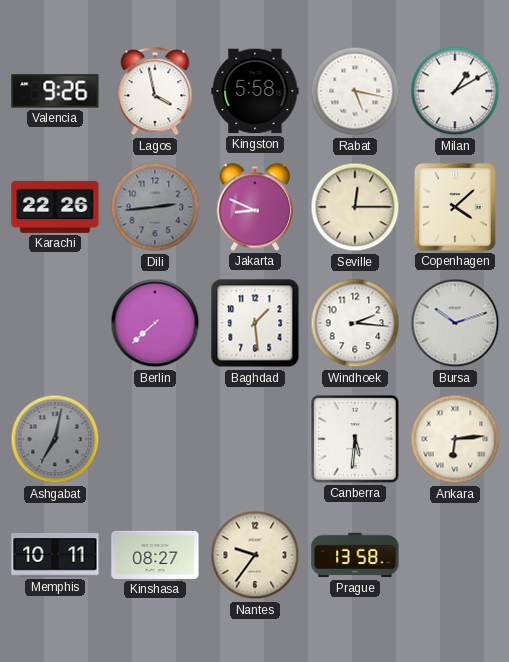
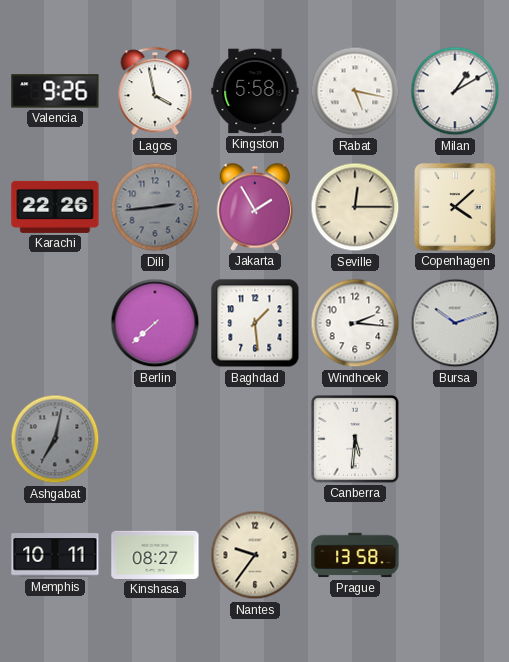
Jakarta: 8:49 -> 1:55 (254, 207)
Ankara: 6:14 -> none (455, 439)
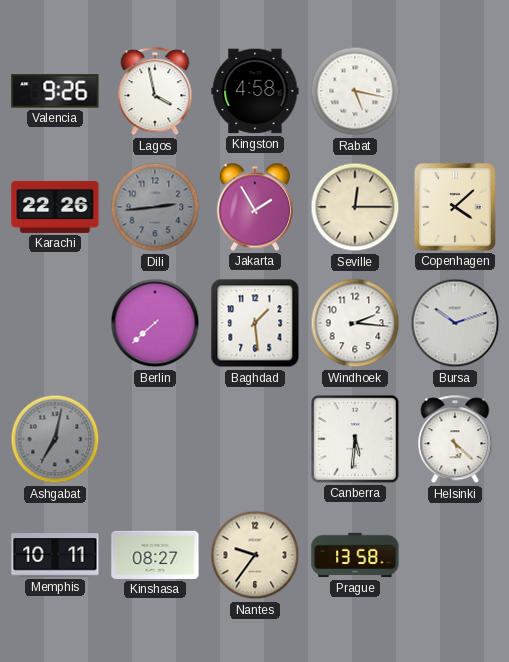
Kingston: 5:58 -> 4:58 (255, 91)
Milan: 1:10 -> none (455, 91)
Helsinki: none -> 5:22 (455, 440)
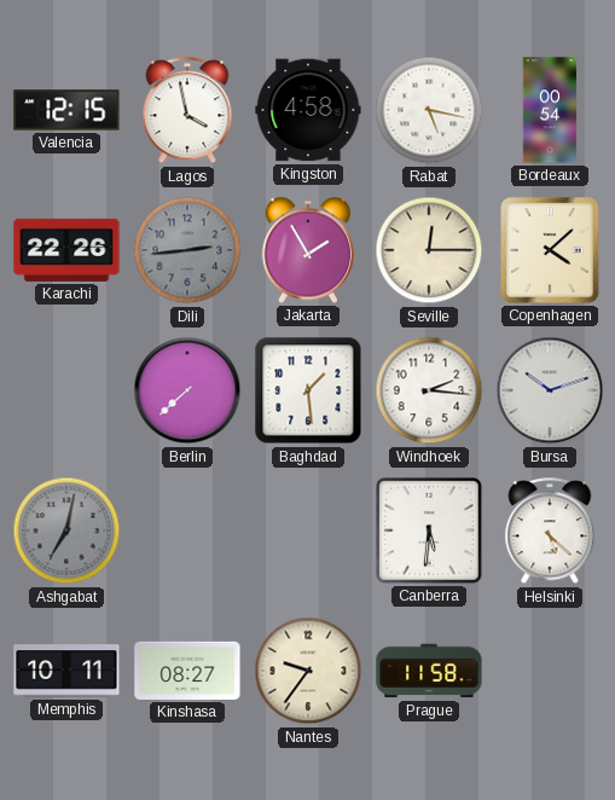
Valencia: 9:26 -> 12:15 (66, 110)
Bordeaux: none -> 00:54 (550, 110)
Prague: 13:58 -> 11:58 (429, 671)
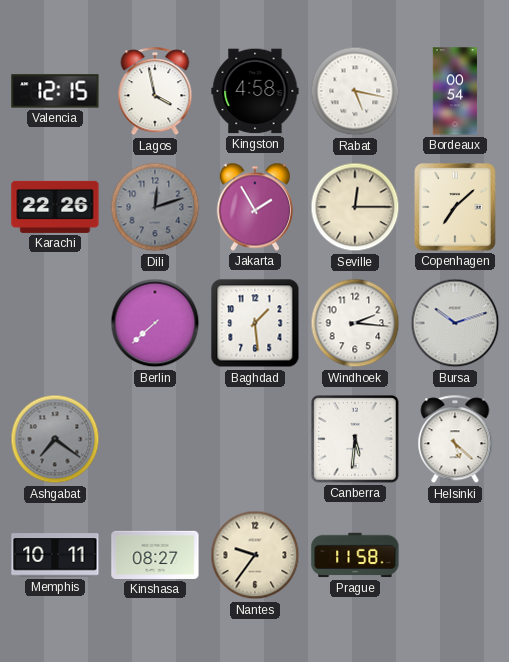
Dili: 2:44 -> 12:12 (155, 207)
Copenhagen: 4:08 -> 7:08 (455, 207)
Ashgabat: 7:02 -> 7:21 (55, 439)
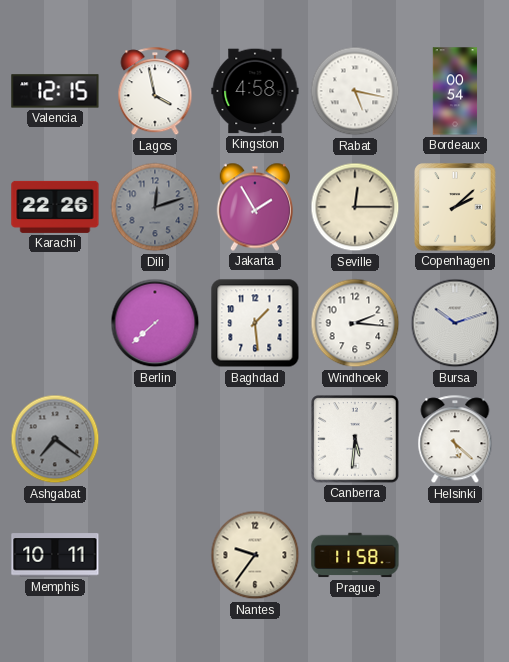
Copenhagen: 7:08 -> 2:08 (455, 207)
Kinshasa: 08:27 -> none (155, 555)
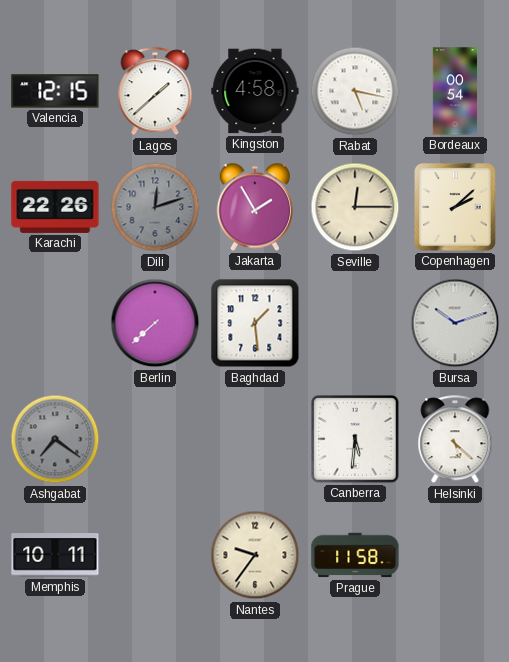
Lagos: 3:58 -> 1:38 (155, 92)
Windhoek: 2:16 -> none (355, 323)
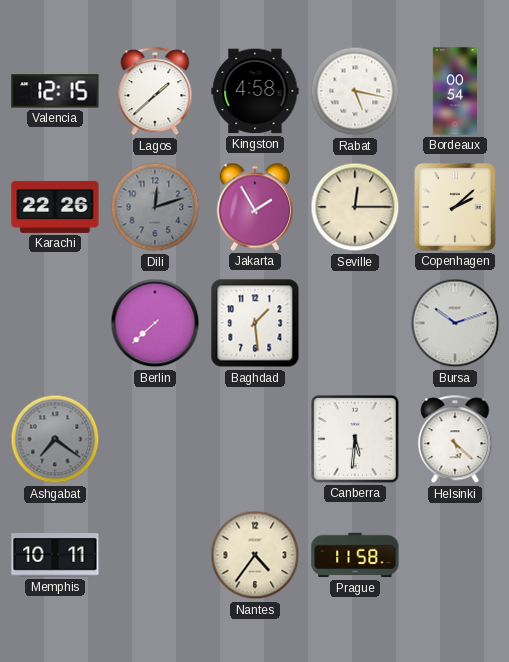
Nantes: 9:36 -> 4:36 (255, 555)
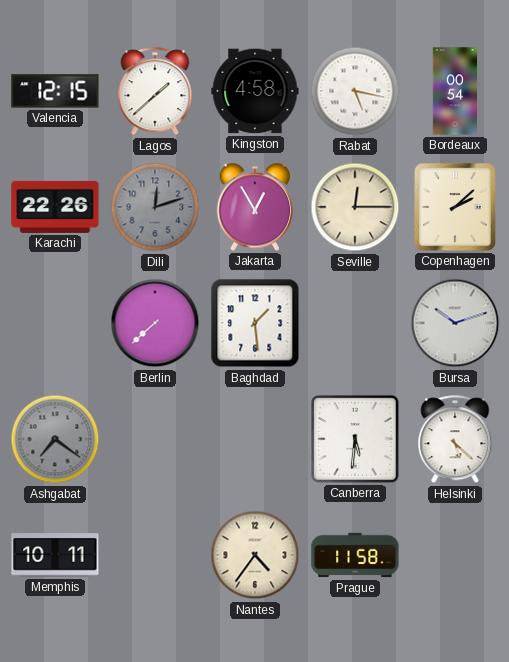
Jakarta: 1:55 -> 12:55 (254, 207)
